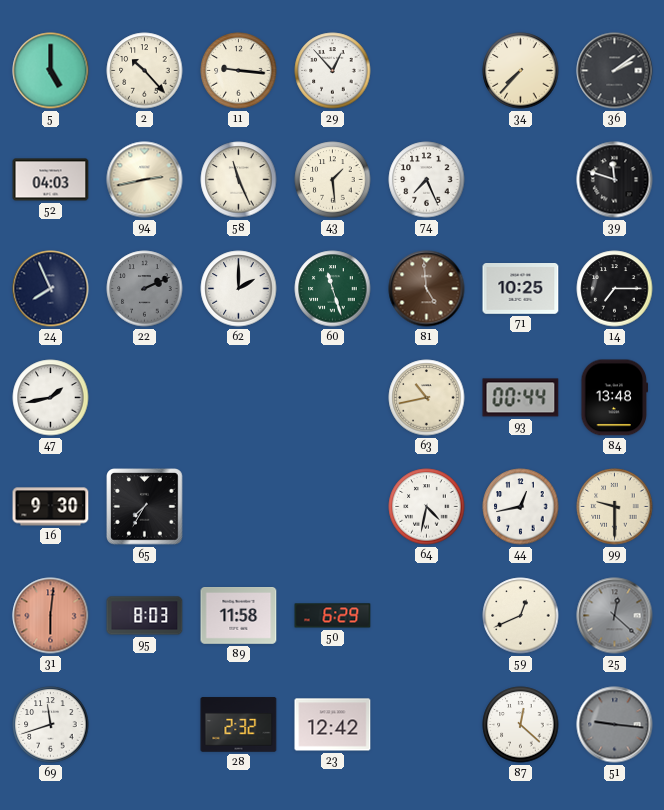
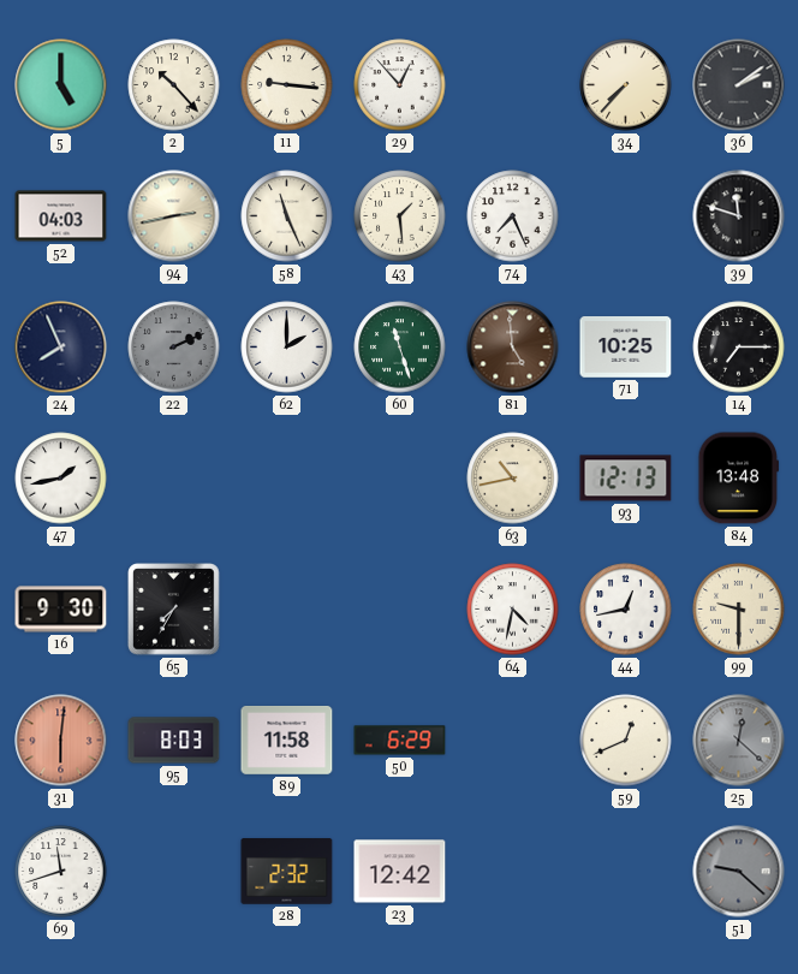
93: 00:44 -> 12:13 (626, 479)
87: 12:22 -> none (521, 725)
51: 9:16 -> 9:22 (739, 872)
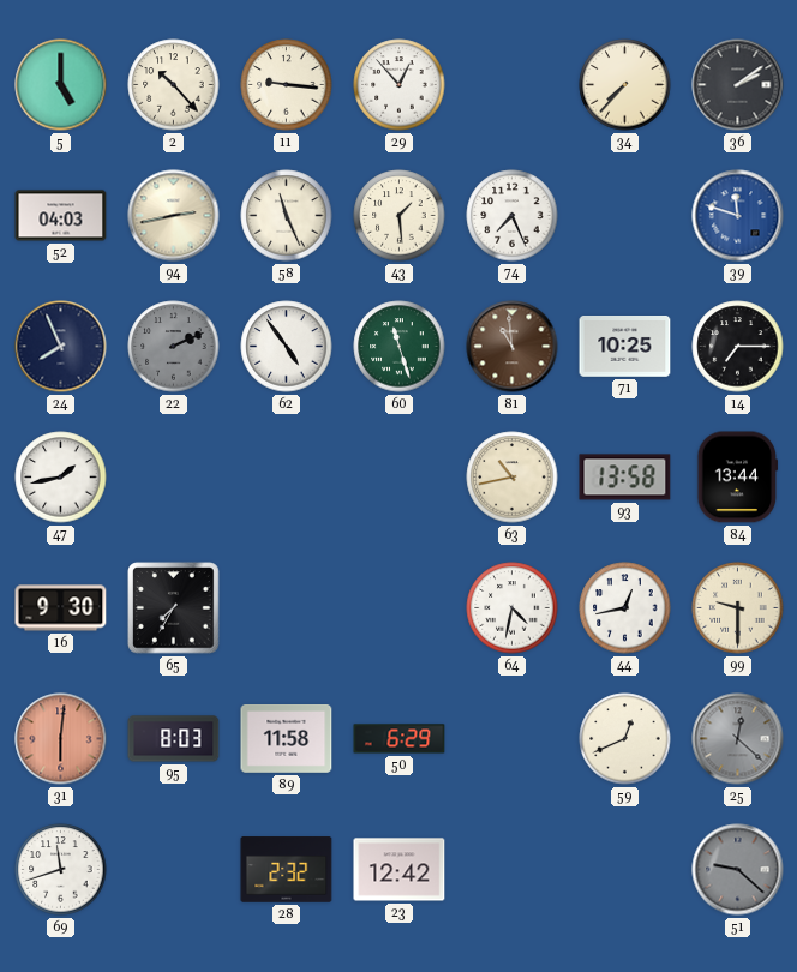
39 dial: black -> blue (738, 216)
62: 2:00 -> 4:54 (287, 347)
81: 4:59 -> 10:59 (513, 347)
93: 12:13 -> 13:58 (625, 478)
84: 13:48 -> 13:44 (738, 478)
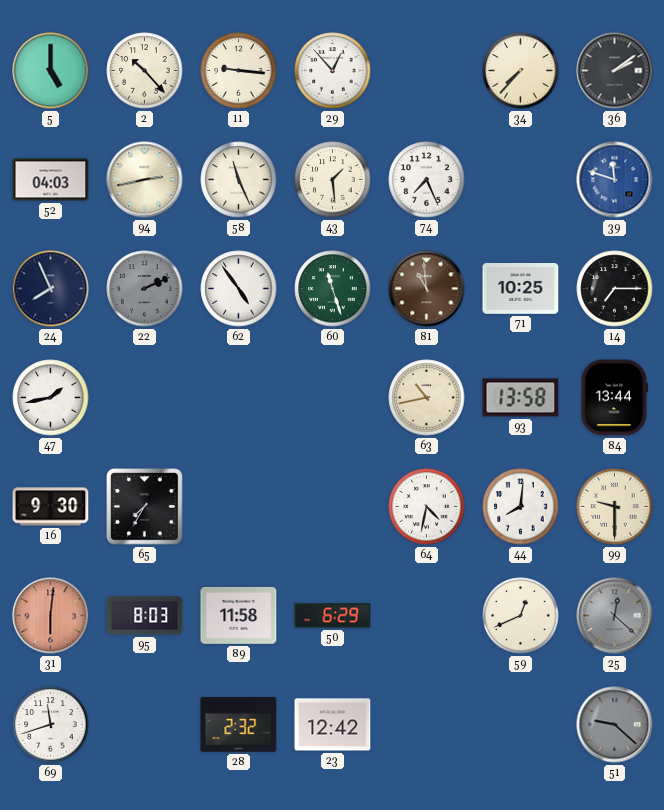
44: 12:43 -> 8:01 (521, 507)
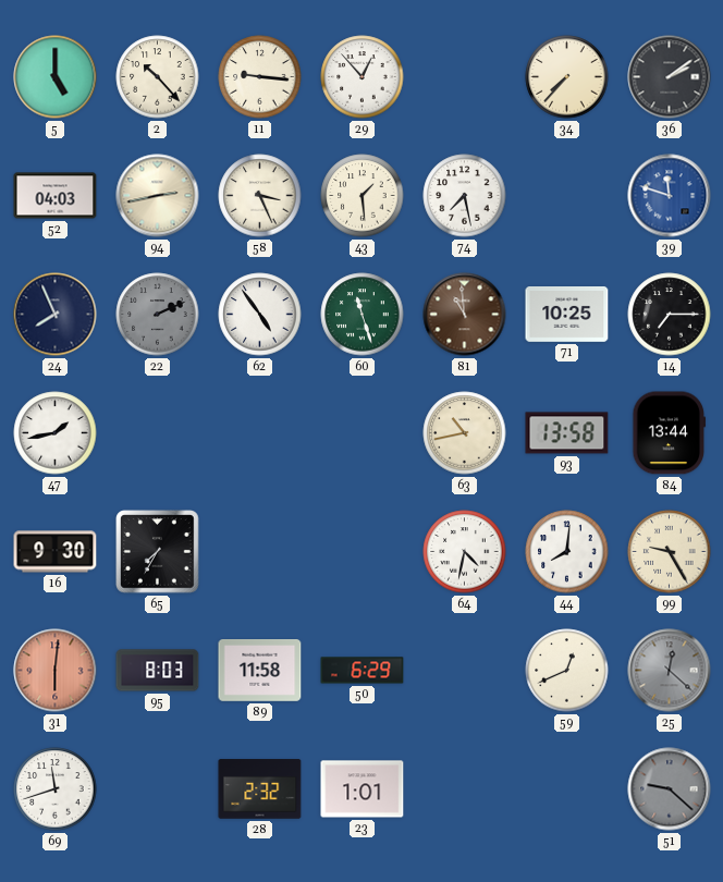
58: 11:26 -> 3:26 (260, 196)
74: 7:26 -> 7:28 (465, 196)
99: 9:30 -> 9:25 (670, 552)
23: 12:42 -> 1:01 (363, 789)
